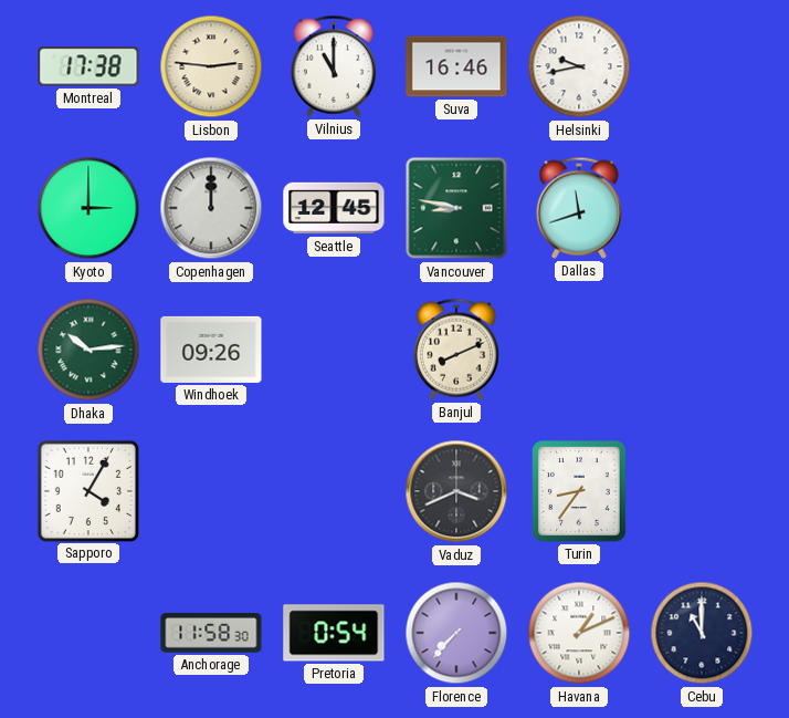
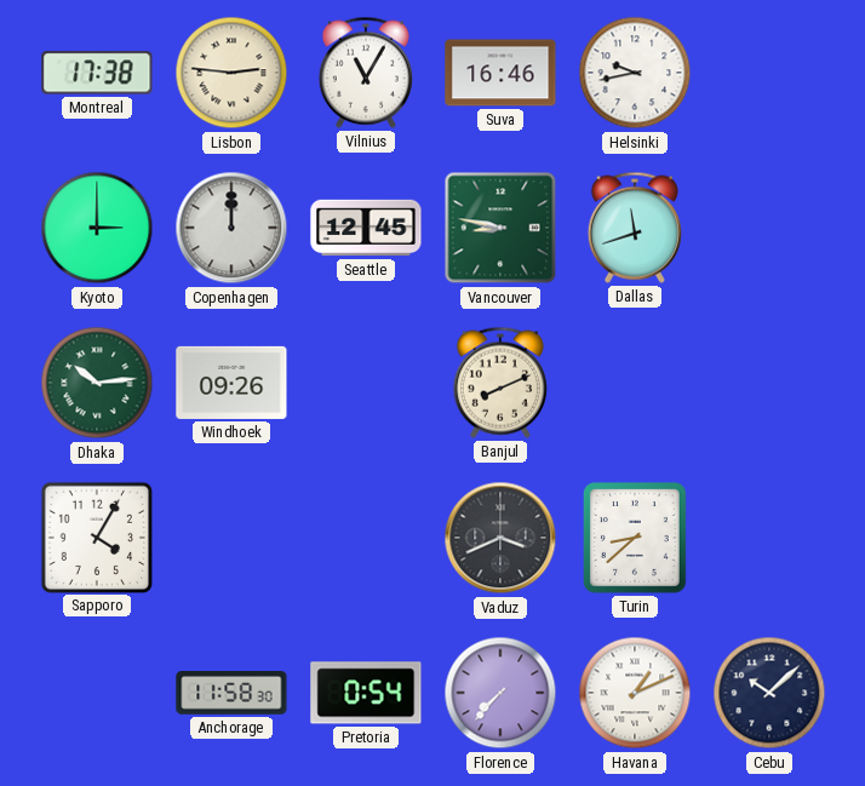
Vilnius: 11:00 -> 11:05 (366, 73)
Turin: 8:36 -> 8:38 (636, 539)
Cebu: 11:00 -> 10:08 (769, 693)
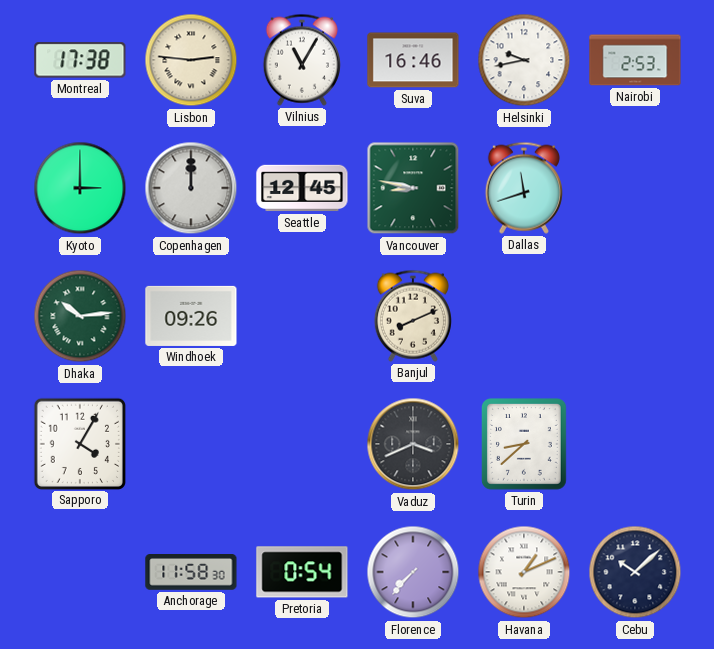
Nairobi: none -> 2:53 (635, 60)
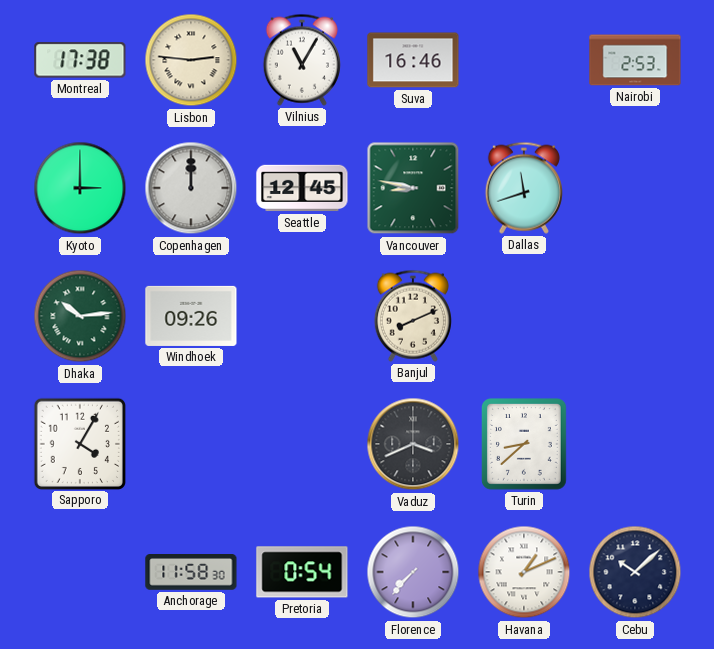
Helsinki: 9:43 -> none (524, 60)
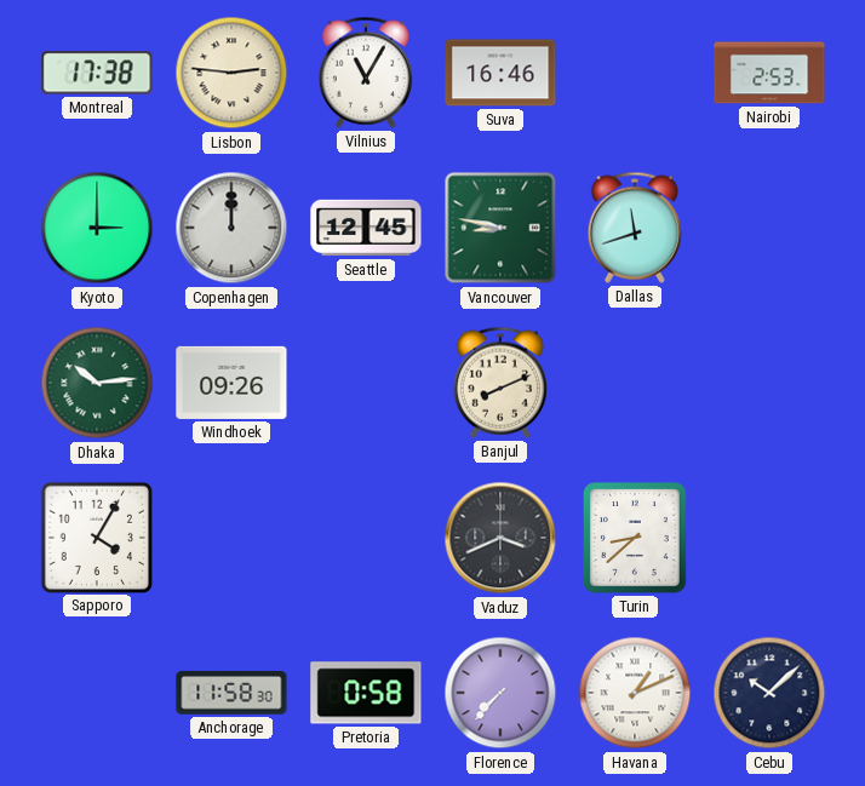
Pretoria: 0:54 -> 0:58 (366, 693)
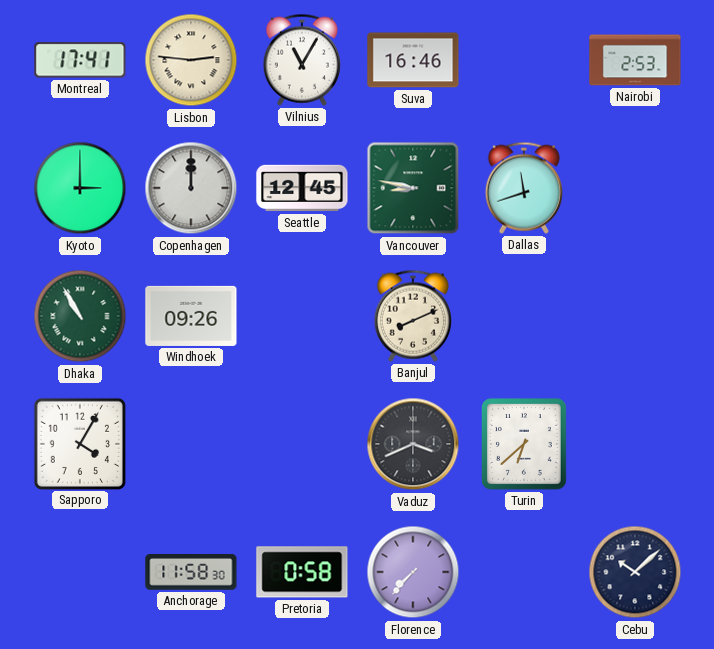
Montreal: 17:38 -> 17:41 (80, 60)
Dhaka: 10:14 -> 10:55 (80, 316)
Turin: 8:38 -> 6:38 (525, 445)
Havana: 1:11 -> none (635, 693)
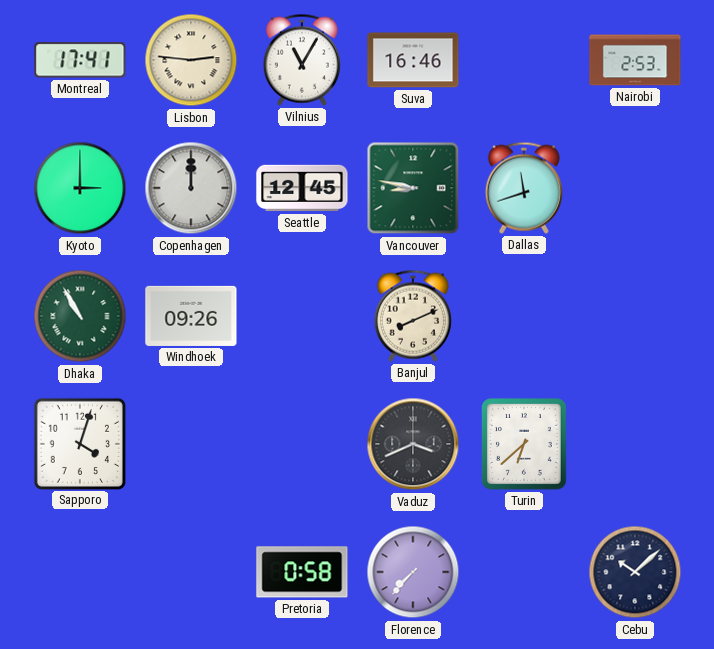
Sapporo: 4:05 -> 4:03 (79, 443)
Anchorage: 11:58 -> none (191, 573)
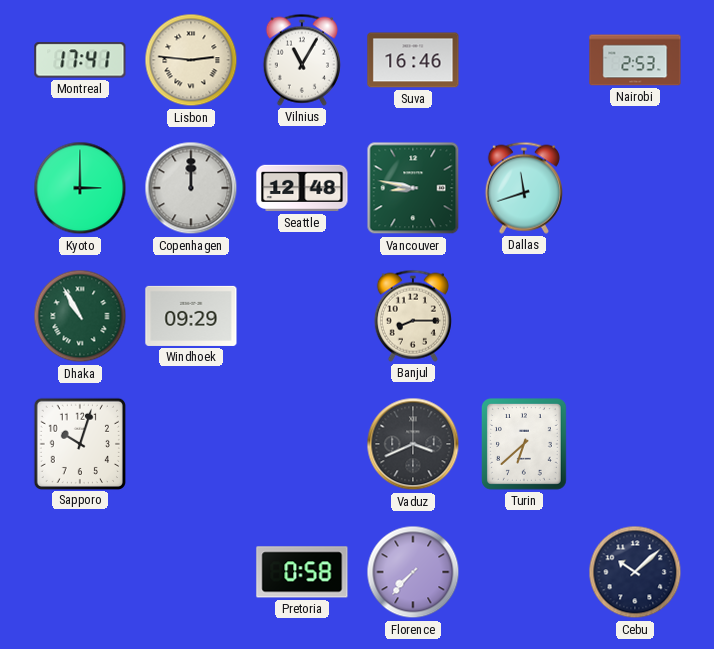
Seattle: 12:45 -> 12:48 (302, 188)
Windhoek: 09:26 -> 09:29 (191, 316)
Banjul: 8:11 -> 8:15 (413, 316)
Sapporo: 4:03 -> 10:03 (79, 443)
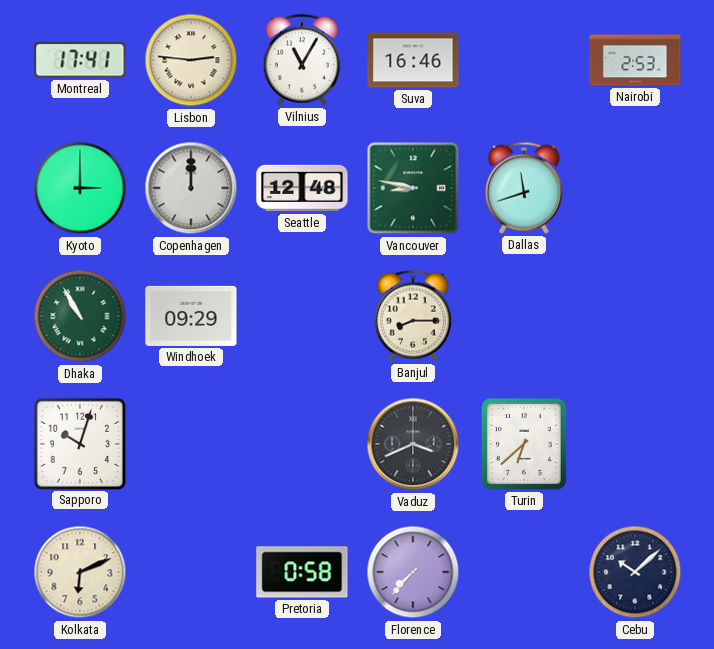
Kolkata: none -> 6:11 (80, 572)
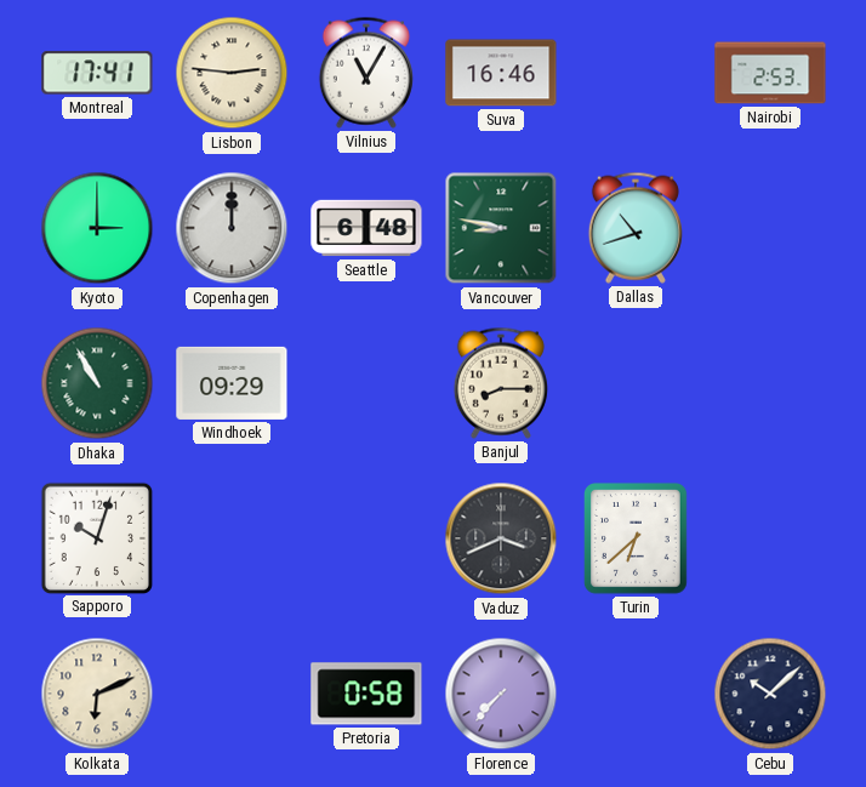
Seattle: 12:48 -> 6:48 (366, 228)
Dallas: 11:42 -> 10:42 (636, 228)
